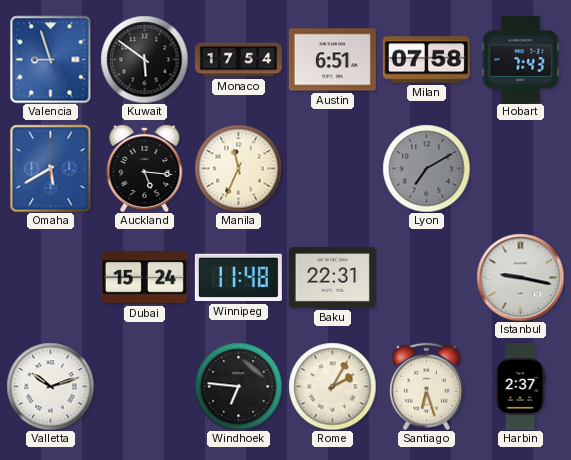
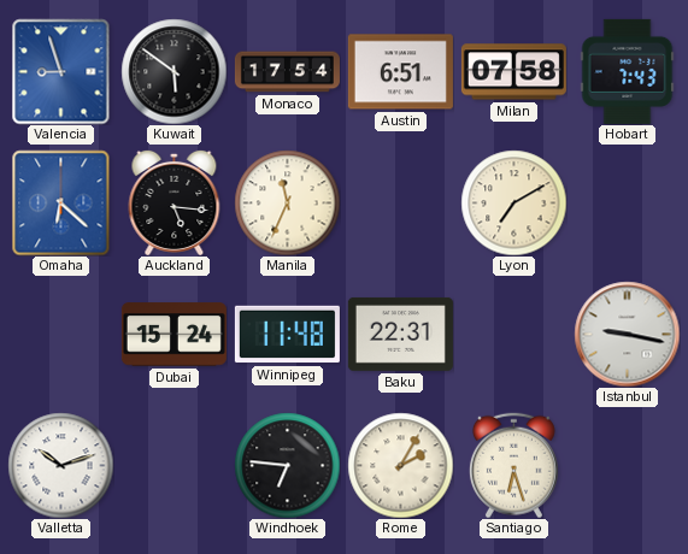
Omaha: 5:40 -> 6:22 (61, 202)
Lyon dial: grey -> cream (513, 202)
Harbin: 2:37 -> none (520, 386)
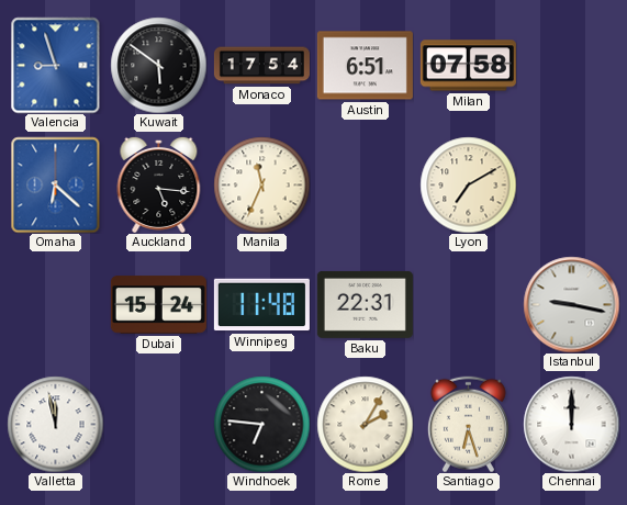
Hobart: 7:43 -> none (628, 71)
Valletta: 10:12 -> 11:58 (55, 424)
Chennai: none -> 12:00 (571, 424)
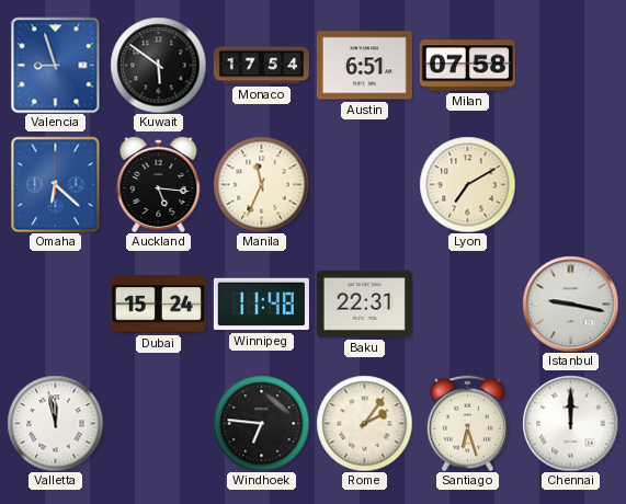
Rome: 2:05 -> 2:06 (364, 423)
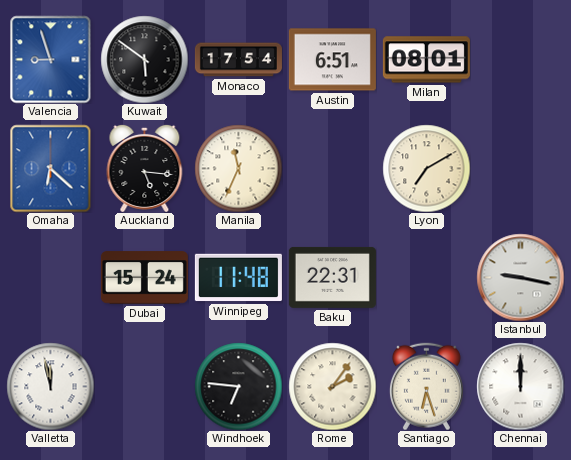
Milan: 07:58 -> 08:01 (426, 60)
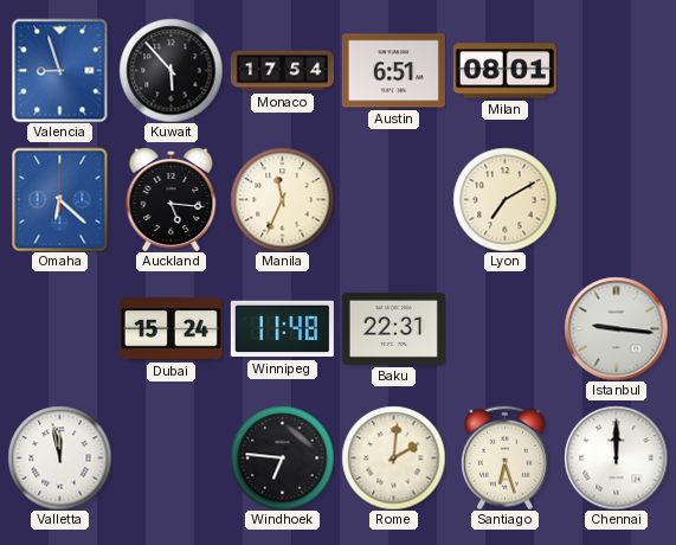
Kuwait: 5:51 -> 5:53 (170, 70)
Istanbul: 9:17 -> 9:16 (616, 328)
Rome: 2:06 -> 2:01 (393, 457)
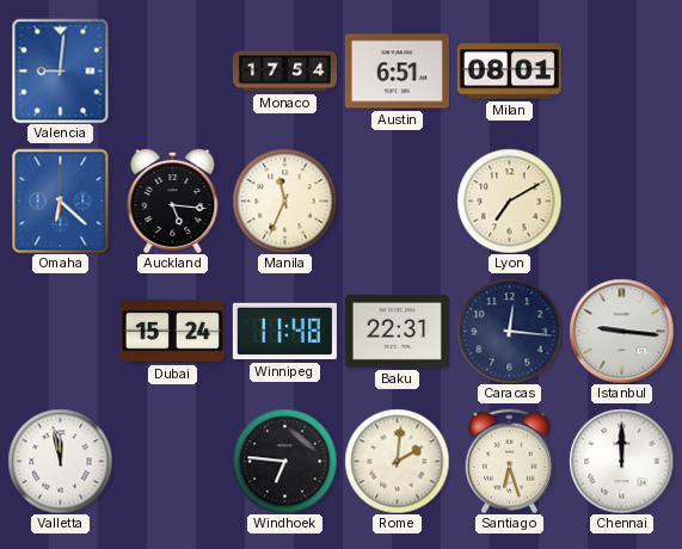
Valencia: 8:57 -> 9:01 (61, 70)
Kuwait: 5:53 -> none (170, 70)
Caracas: none -> 12:16 (509, 331)
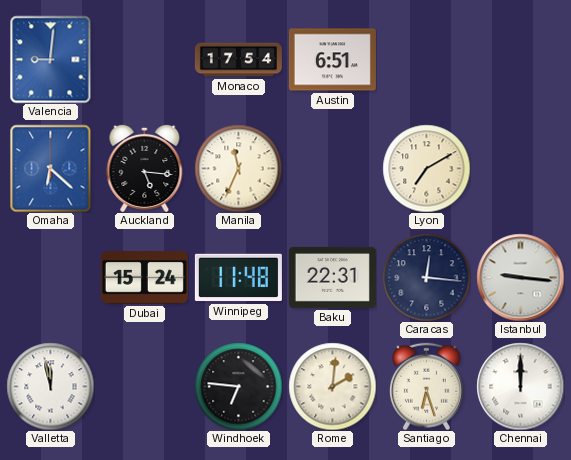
Milan: 08:01 -> none (509, 72)
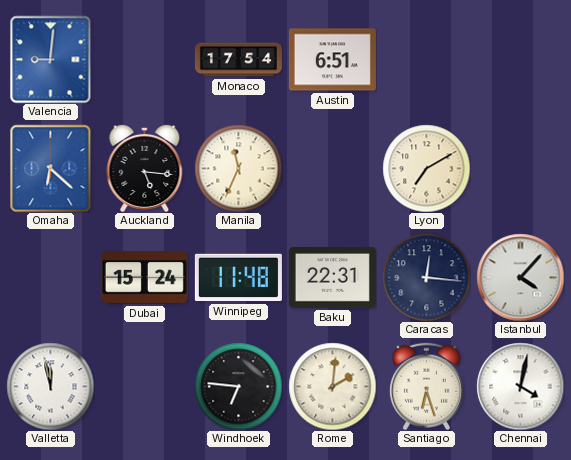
Istanbul: 9:16 -> 4:07 (520, 277)
Chennai: 12:00 -> 4:02 (520, 386)
